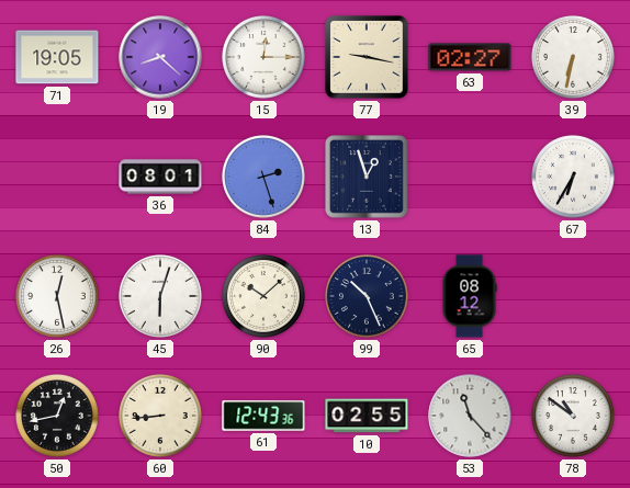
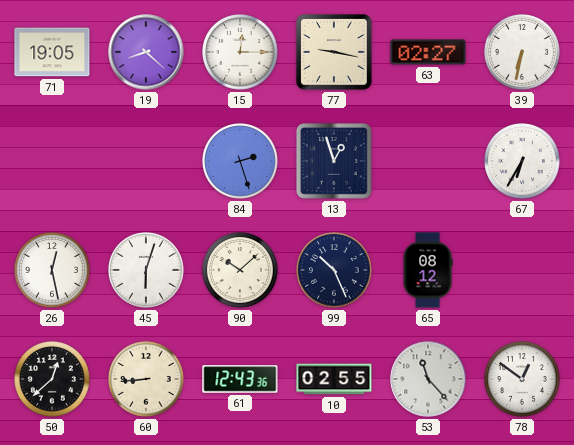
36: 08:01 -> none (160, 177)
50: 12:43 -> 12:38 (52, 379)
78: 10:51 -> 12:51 (522, 379)
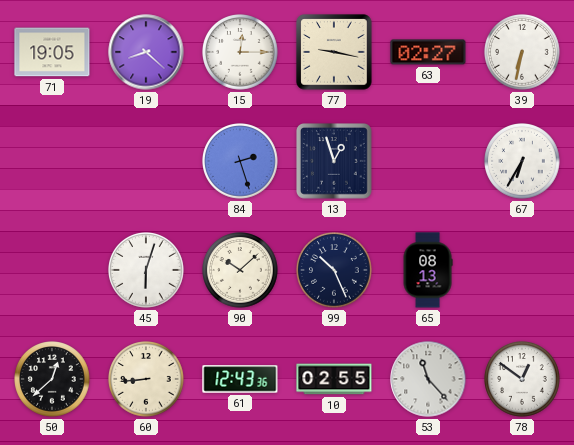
26: 12:28 -> none (52, 270)
65: 08:12 -> 08:13 (428, 270)
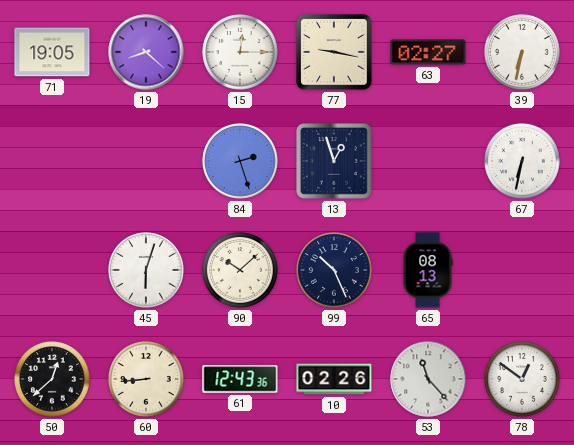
67: 6:35 -> 6:32 (522, 161)
10: 02:55 -> 02:26 (334, 379)
